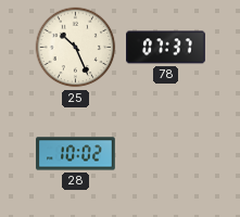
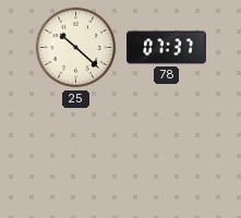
25: 10:26 -> 10:22 (76, 48)
28: 10:02 -> none (76, 154)
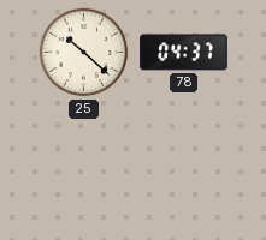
78: 07:37 -> 04:37 (184, 53)
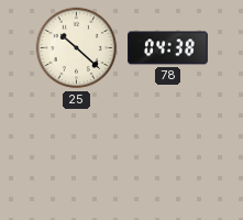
78: 04:37 -> 04:38 (168, 48)
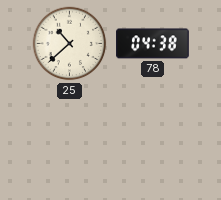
25: 10:22 -> 10:38 (70, 44)
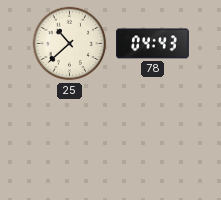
78: 04:38 -> 04:43 (153, 44)
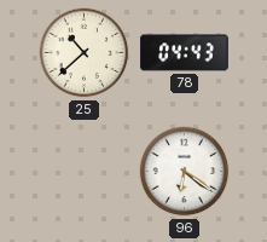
96: none -> 6:21 (185, 172)
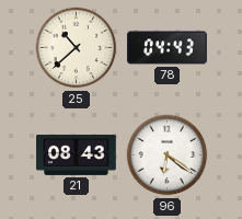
21: none -> 08:43 (77, 154)
